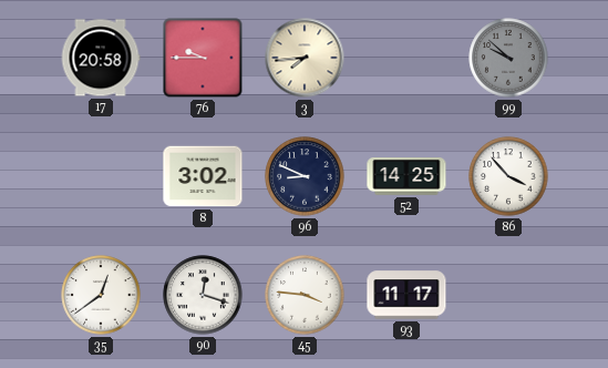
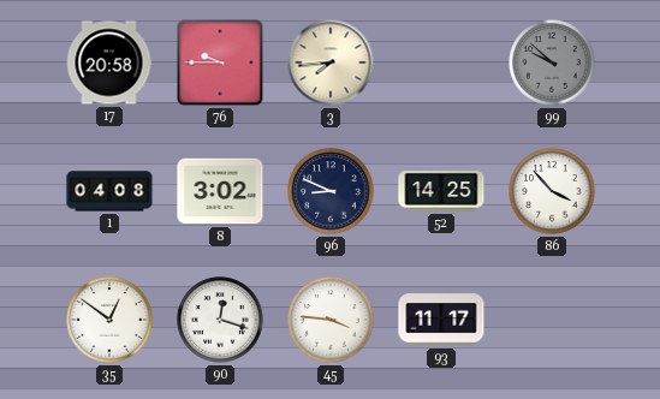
1: none -> 04:08 (109, 191)
35: 12:39 -> 12:51 (109, 320)
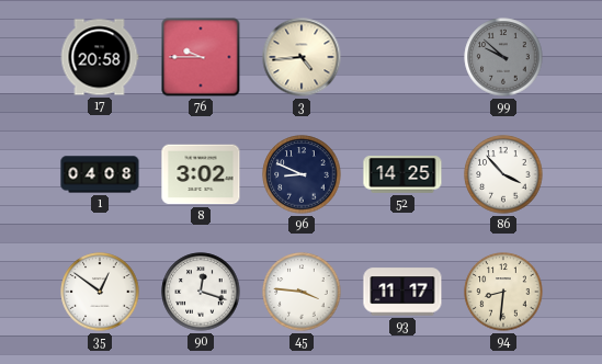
3: 7:44 -> 4:44 (302, 57)
94: none -> 8:31 (503, 292)
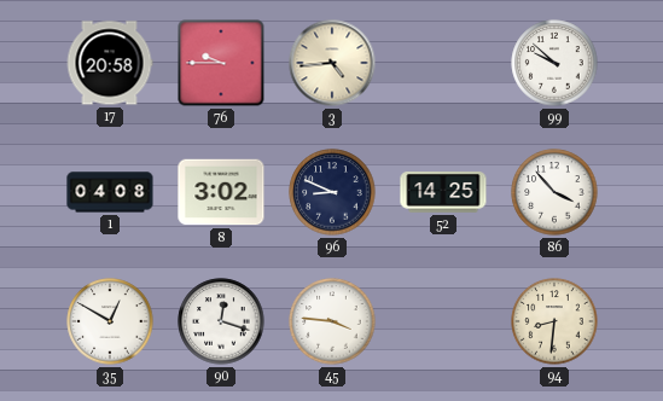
99 dial: grey -> white (554, 63)
35: 12:51 -> 12:50 (110, 321)
93: 11:17 -> none (402, 292)
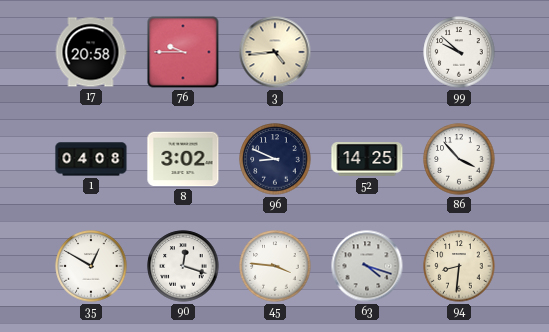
63: none -> 4:18 (367, 266)
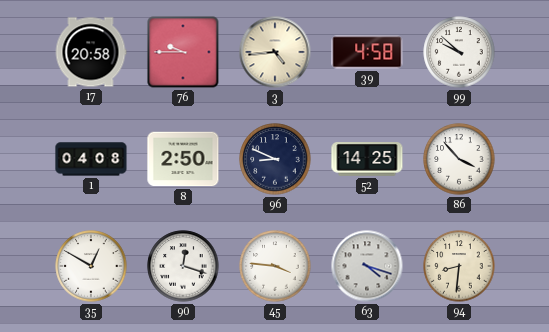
39: none -> 4:58 (367, 52)
8: 3:02 -> 2:50 (183, 159)
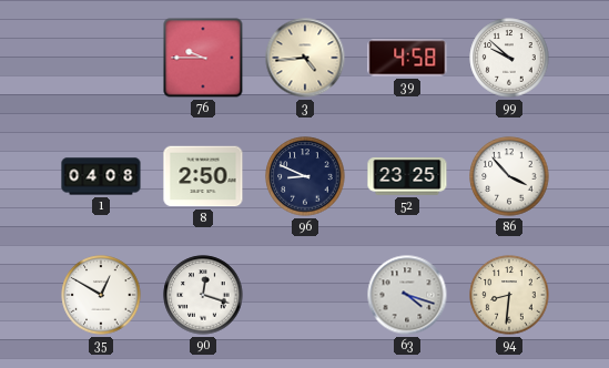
17: 20:58 -> none (91, 52)
52: 14:25 -> 23:25 (407, 176)
45: 3:46 -> none (275, 266)
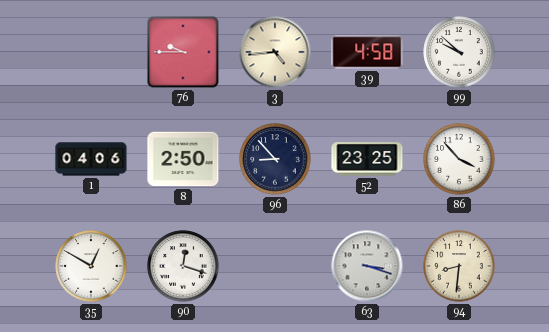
1: 04:08 -> 04:06 (91, 159)
96: 8:49 -> 8:53 (275, 159)
63: 4:18 -> 3:18 (367, 266)
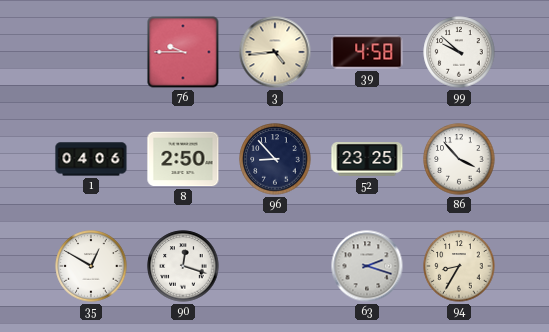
63: 3:18 -> 2:18 (367, 266)
94: 8:31 -> 8:35 (459, 266)
